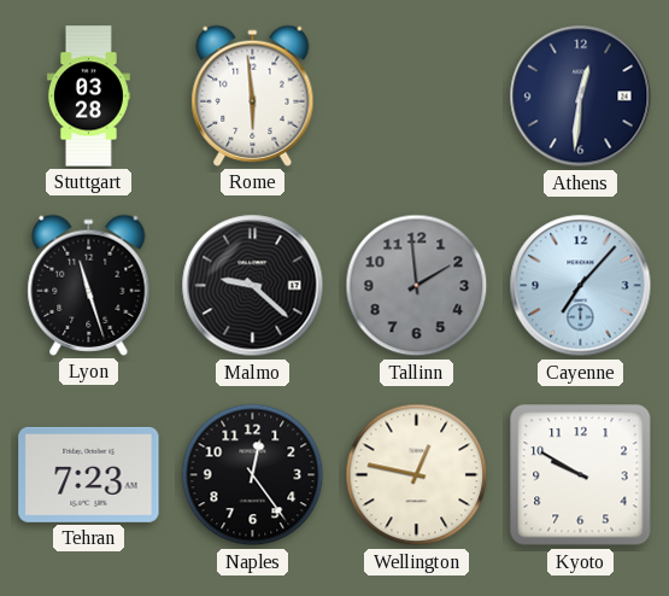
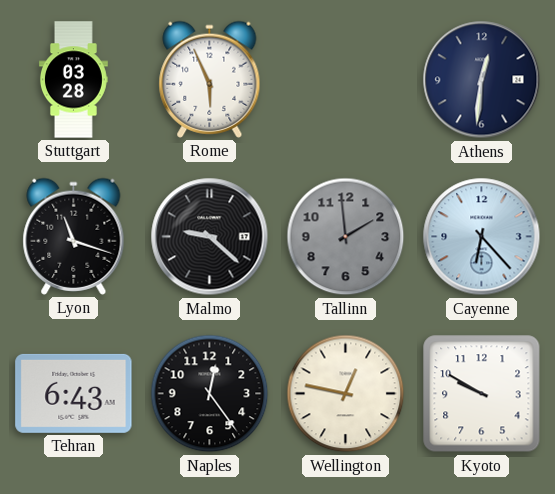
Rome: 5:59 -> 5:56 (210, 79)
Lyon: 11:27 -> 11:18 (74, 236)
Cayenne: 7:07 -> 6:23 (482, 237)
Tehran: 7:23 -> 6:43 (74, 393)
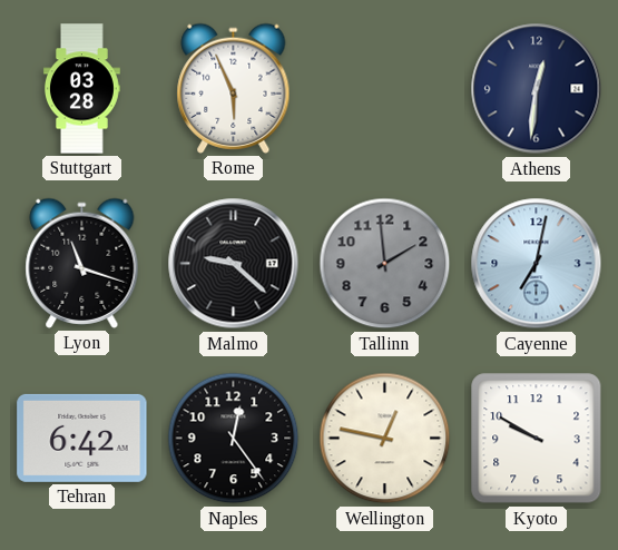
Cayenne: 6:23 -> 7:02 (537, 264)
Tehran: 6:43 -> 6:42 (82, 438)
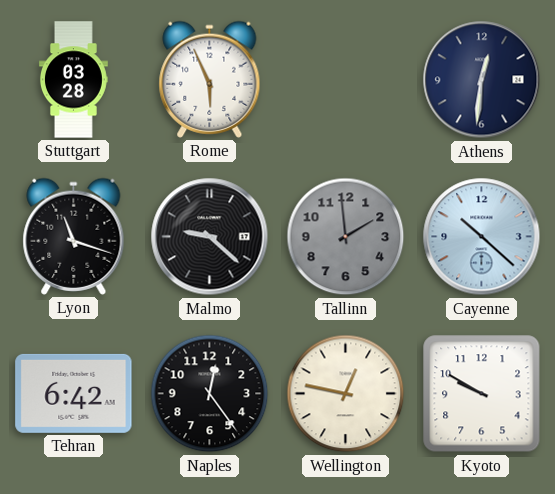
Cayenne: 7:02 -> 10:22 (482, 237)
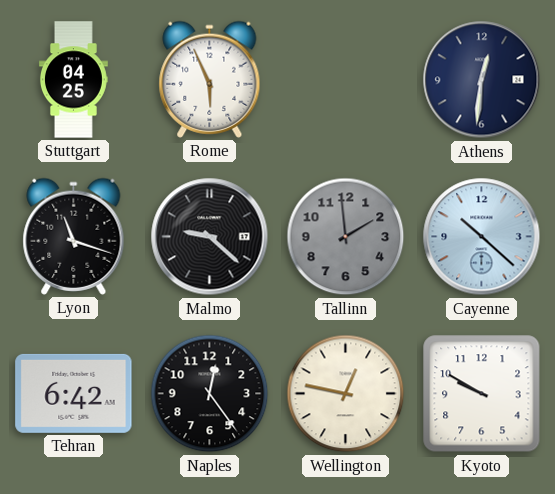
Stuttgart: 03:28 -> 04:25 (74, 80)
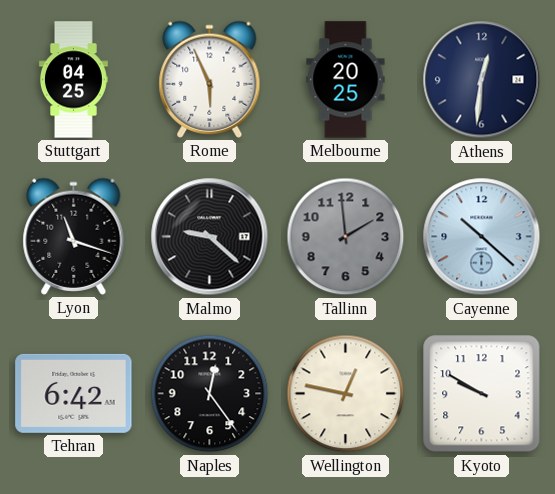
Melbourne: none -> 20:25 (346, 80)
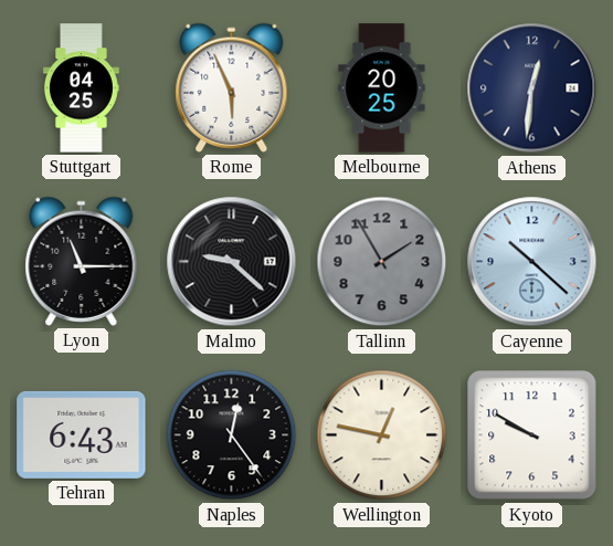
Lyon: 11:18 -> 11:15 (82, 261)
Tallinn: 1:59 -> 1:55 (382, 262)
Tehran: 6:42 -> 6:43 (82, 434)
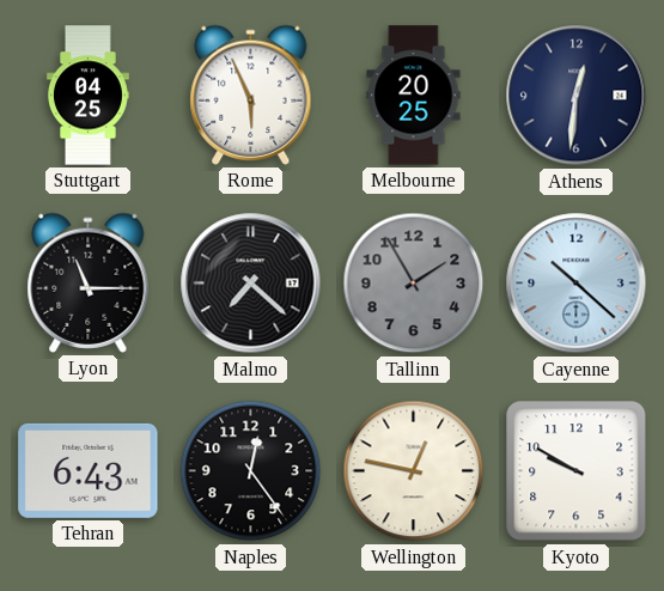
Malmo: 9:22 -> 7:22 (251, 284)
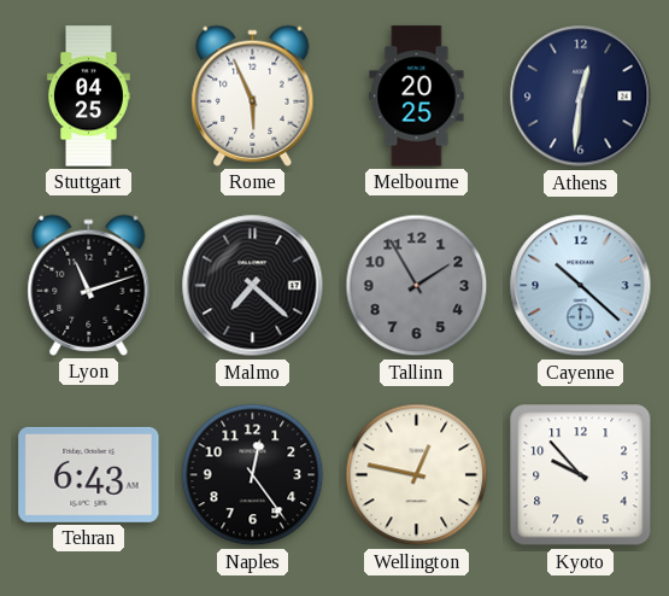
Lyon: 11:15 -> 11:12 (89, 285)
Kyoto: 9:50 -> 9:53 (581, 475)
